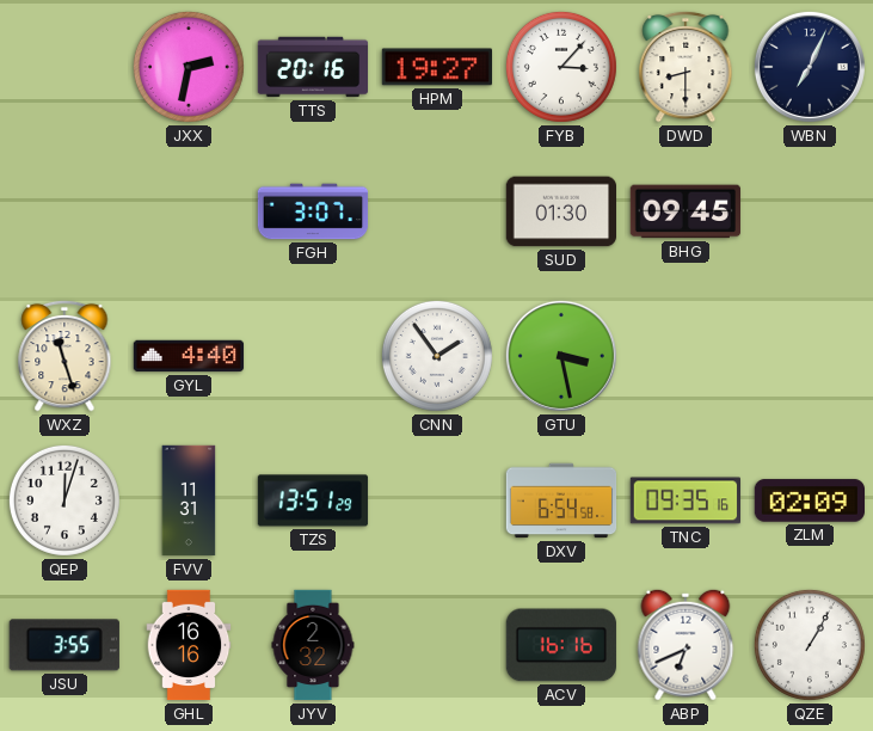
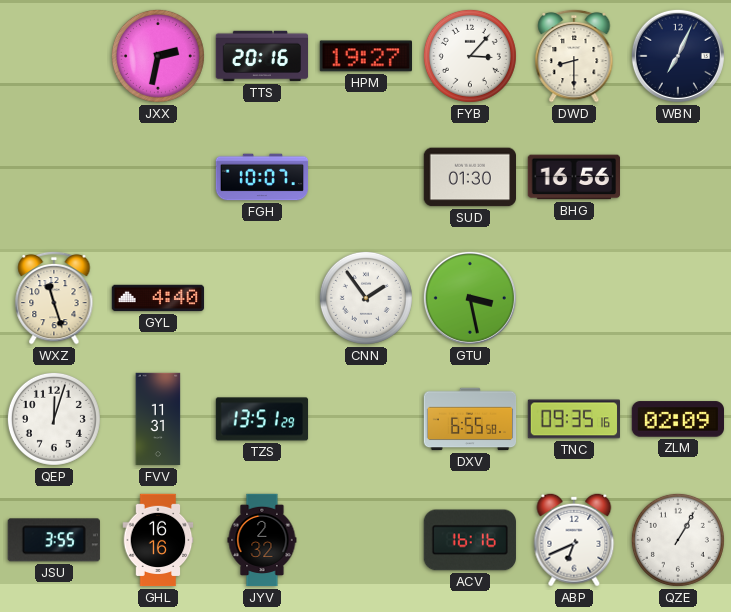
FGH: 3:07 -> 10:07 (262, 177)
BHG: 09:45 -> 16:56 (573, 177)
DXV: 6:54 -> 6:55 (470, 419)
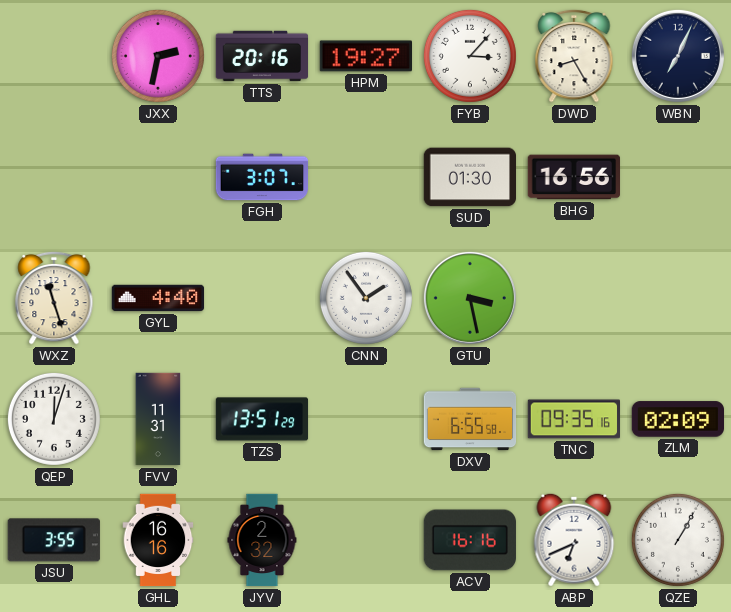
DWD: 8:30 -> 8:25 (574, 56)
FGH: 10:07 -> 3:07 (262, 177)
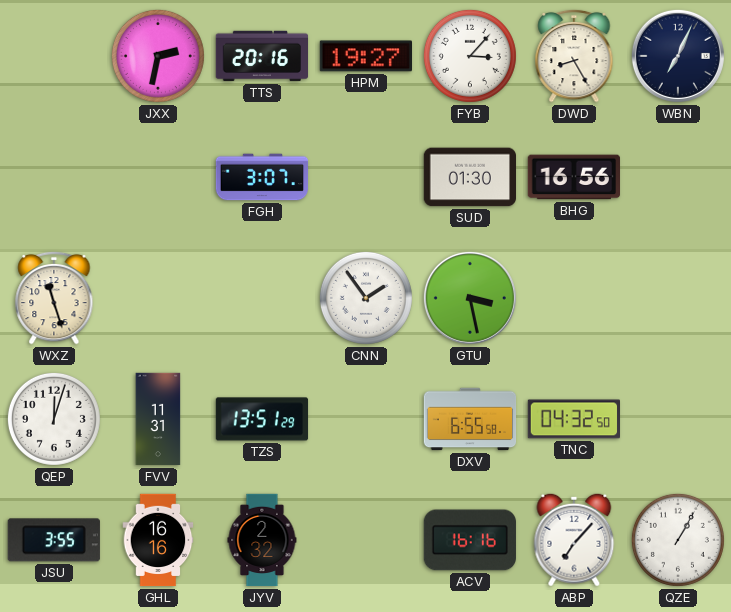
GYL: 4:40 -> none (158, 298)
TNC: 09:35 -> 04:32 (573, 419)
ZLM: 02:09 -> none (677, 419)
ABP: 6:41 -> 7:07 (574, 540)
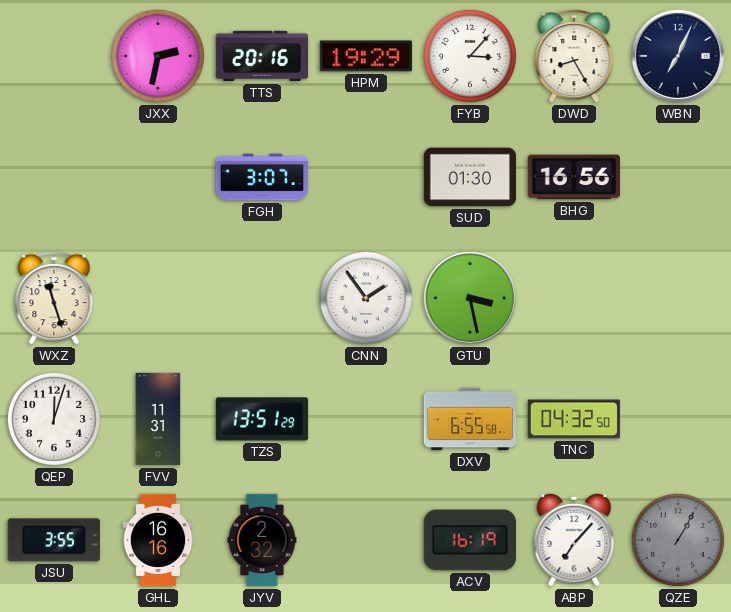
HPM: 19:27 -> 19:29 (365, 56)
ACV: 16:16 -> 16:19 (470, 540)
QZE dial: white -> grey (678, 540)
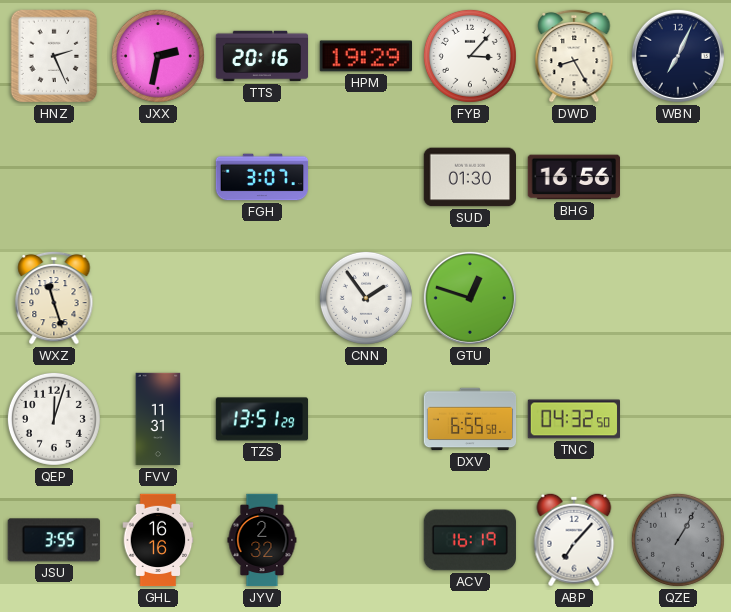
HNZ: none -> 2:26 (54, 56)
GTU: 3:28 -> 12:48 (470, 298)
